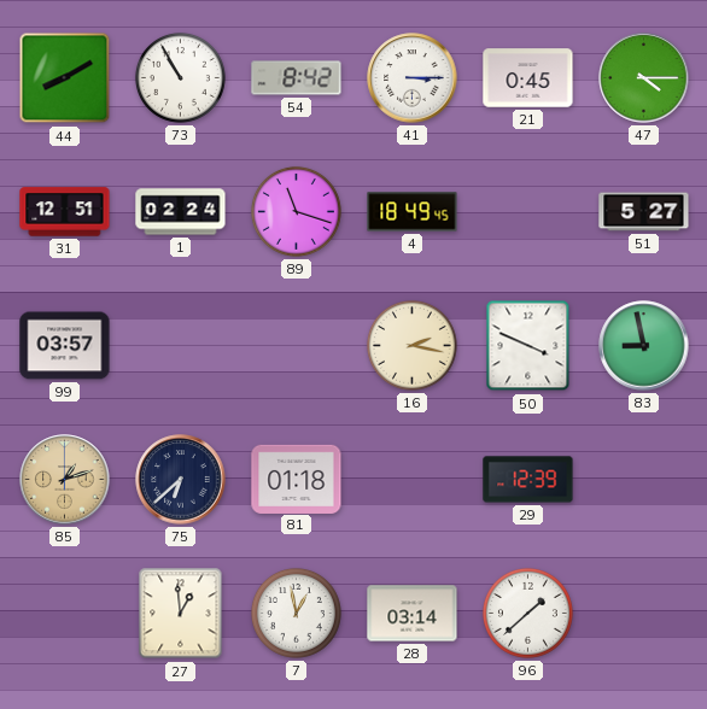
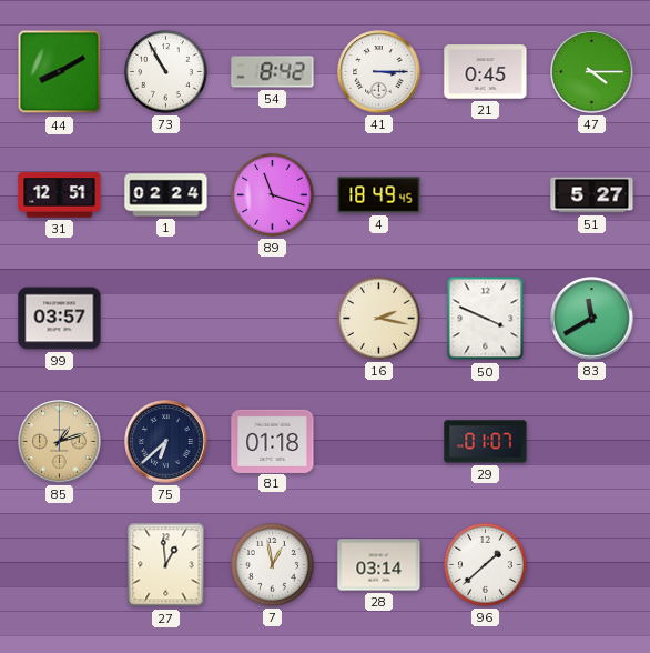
83: 8:58 -> 11:40 (592, 319)
29: 12:39 -> 01:07 (486, 442)
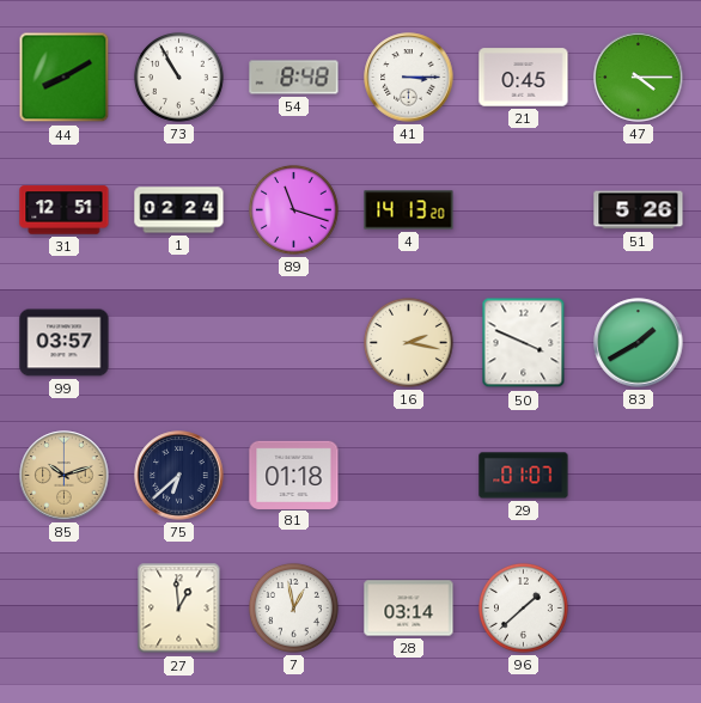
54: 8:42 -> 8:48 (294, 78)
4: 18:49 -> 14:13 (409, 210)
51: 5:27 -> 5:26 (639, 210)
83: 11:40 -> 1:40 (639, 343)
85: 1:12 -> 10:12 (65, 476)
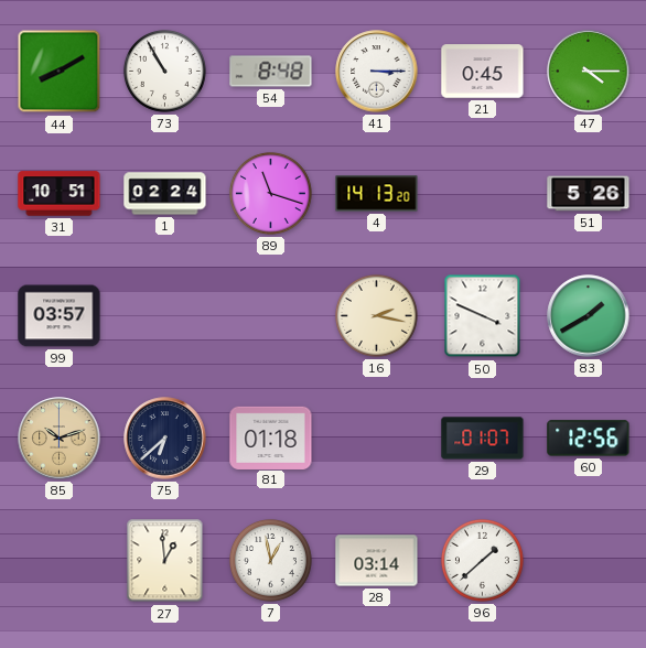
31: 12:51 -> 10:51 (60, 194)
60: none -> 12:56 (589, 439)
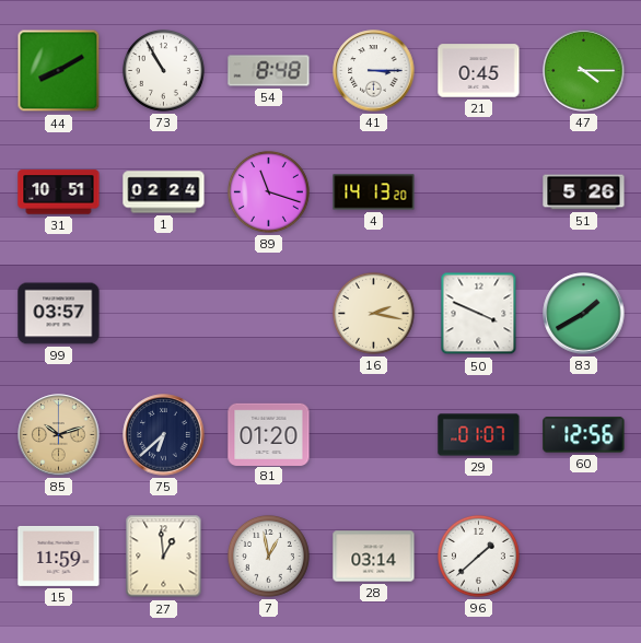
81: 01:18 -> 01:20 (269, 434)
15: none -> 11:59 (59, 556)
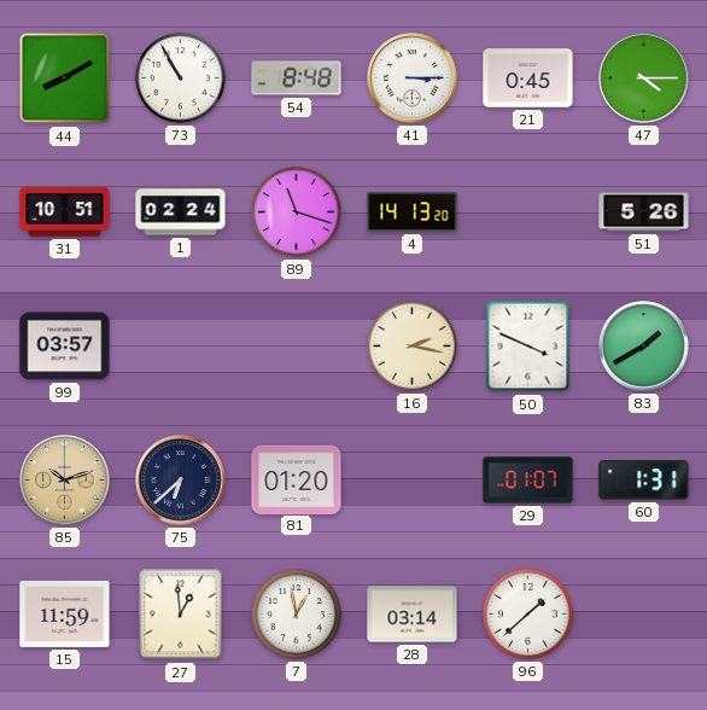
60: 12:56 -> 1:31 (644, 481)
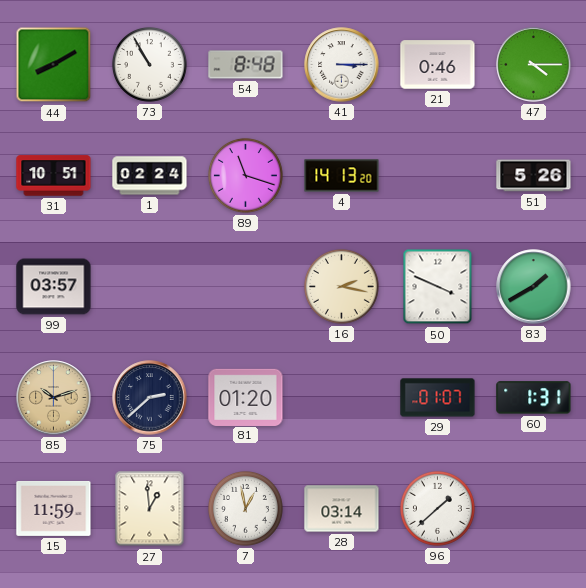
21: 0:45 -> 0:46 (438, 65)
75: 6:38 -> 2:38 (150, 398)
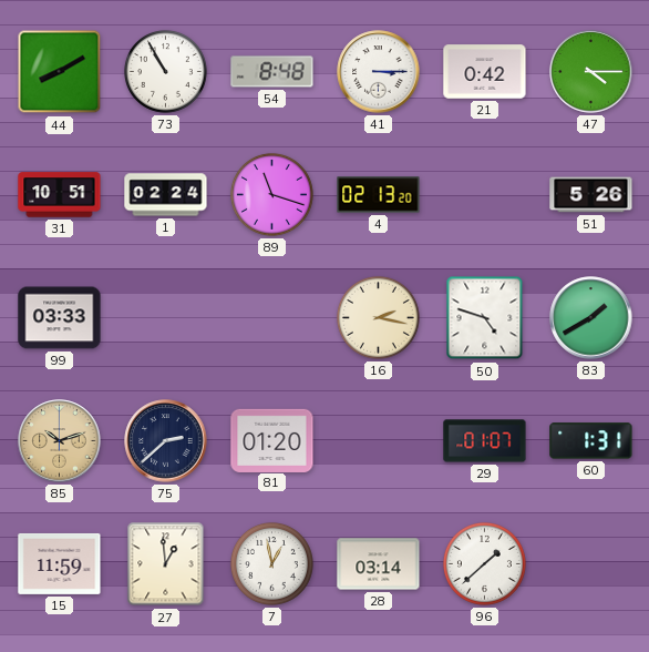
21: 0:46 -> 0:42 (485, 72)
4: 14:13 -> 02:13 (379, 195)
99: 03:57 -> 03:33 (60, 318)
50: 3:49 -> 4:48 (485, 318)
